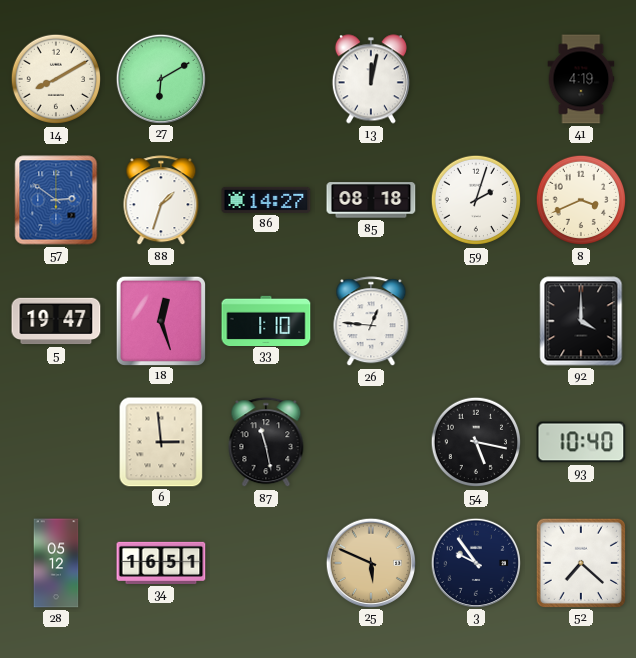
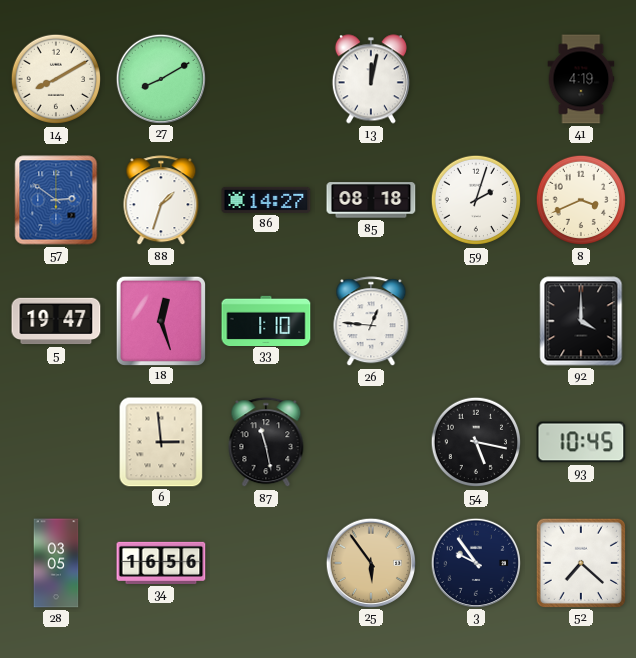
27: 6:10 -> 8:10 (160, 78)
93: 10:40 -> 10:45 (581, 442)
28: 05:12 -> 03:05 (56, 563)
34: 16:51 -> 16:56 (161, 563)
25: 5:49 -> 5:54 (370, 562)
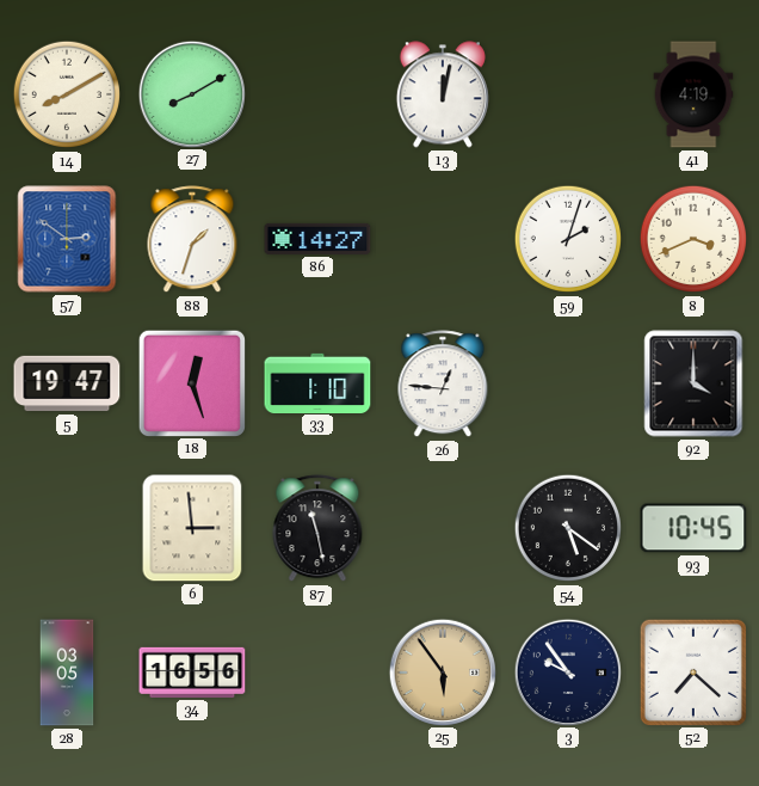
85: 08:18 -> none (371, 200)
54: 5:17 -> 5:21 (568, 528)
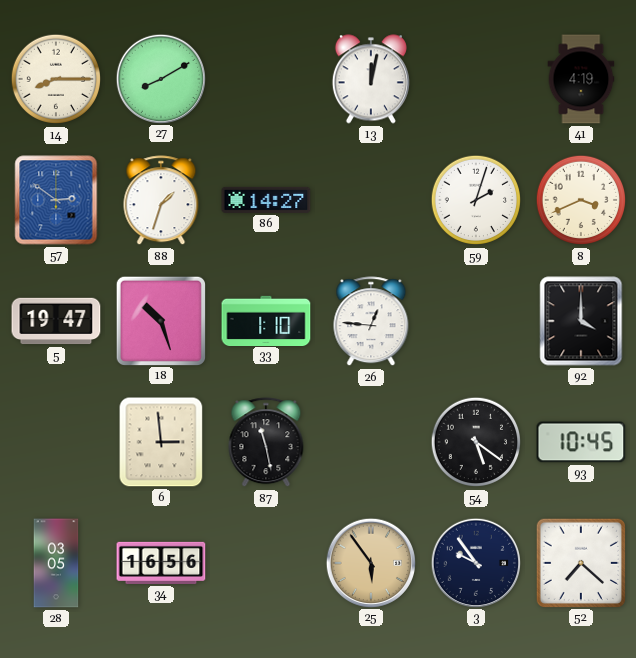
14: 8:10 -> 8:15 (56, 79)
18: 12:27 -> 10:27 (160, 320)
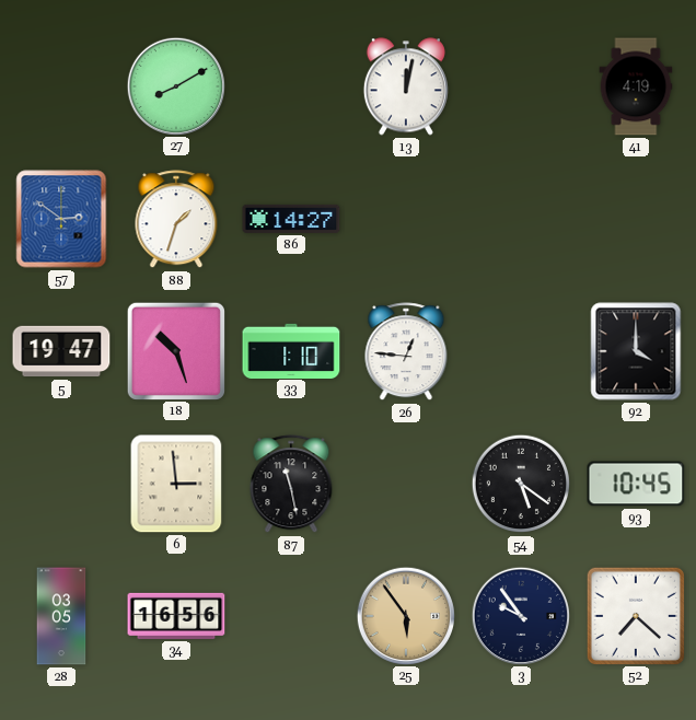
14: 8:15 -> none (56, 79)
59: 2:03 -> none (476, 200)
8: 3:41 -> none (581, 200)
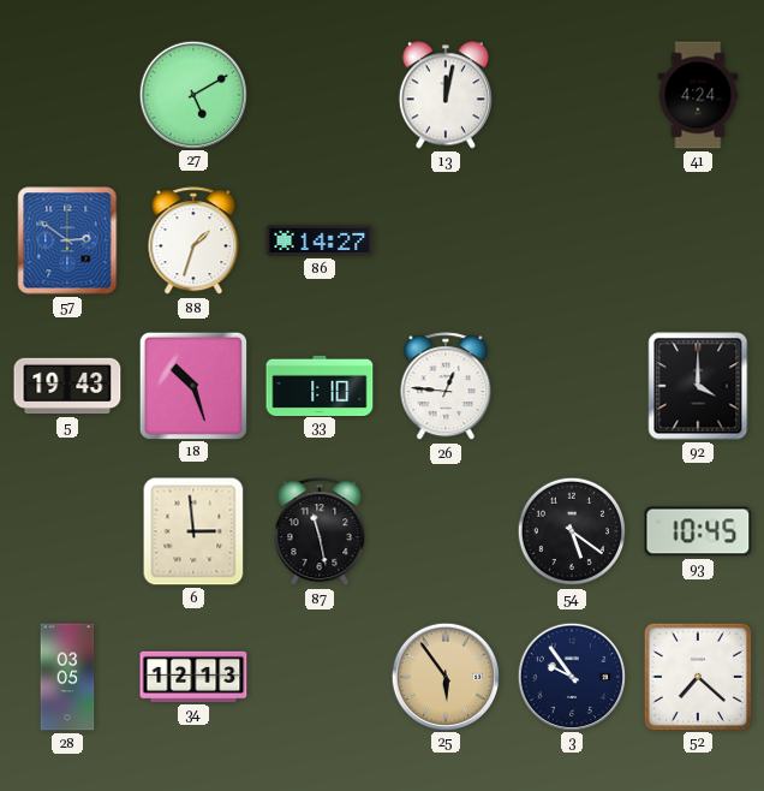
27: 8:10 -> 5:10 (192, 94)
41: 4:19 -> 4:24 (698, 95)
5: 19:47 -> 19:43 (67, 386)
34: 16:56 -> 12:13 (193, 677)
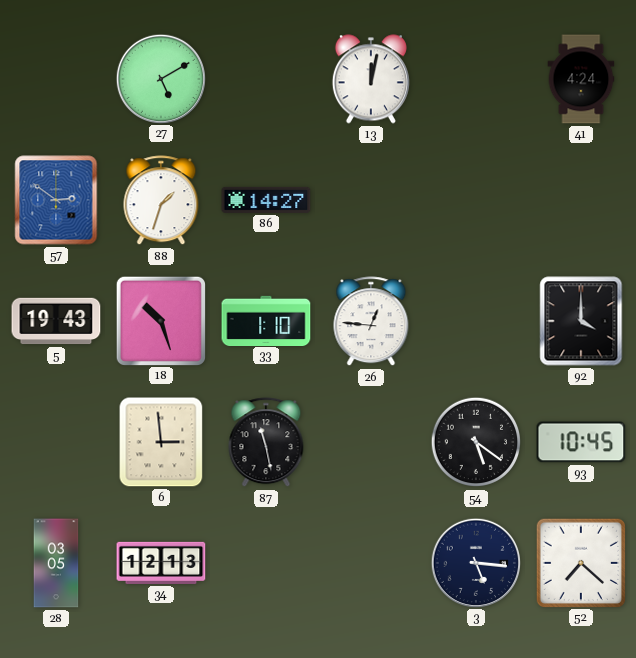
25: 5:54 -> none (444, 676)
3: 9:54 -> 5:16 (475, 562)
